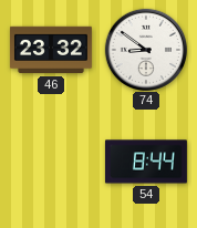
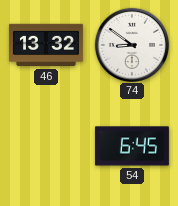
46: 23:32 -> 13:32 (46, 45)
54: 8:44 -> 6:45 (132, 146)
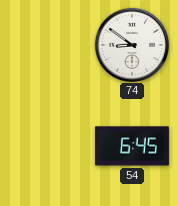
46: 13:32 -> none (46, 45)
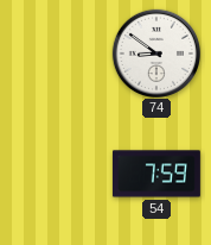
54: 6:45 -> 7:59 (156, 174)
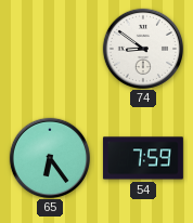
65: none -> 6:24 (49, 157)
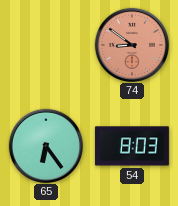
74 dial: white -> salmon (131, 44)
54: 7:59 -> 8:03 (132, 146)
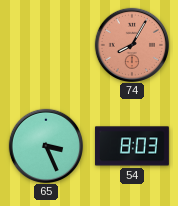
74: 8:51 -> 8:05 (131, 44)
65: 6:24 -> 3:26 (45, 145)
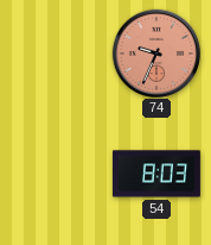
74: 8:05 -> 9:34 (155, 52)
65: 3:26 -> none (45, 145)
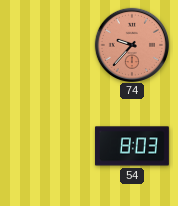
74: 9:34 -> 9:37 (131, 44)
